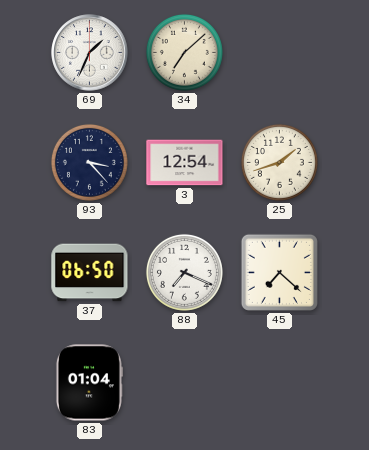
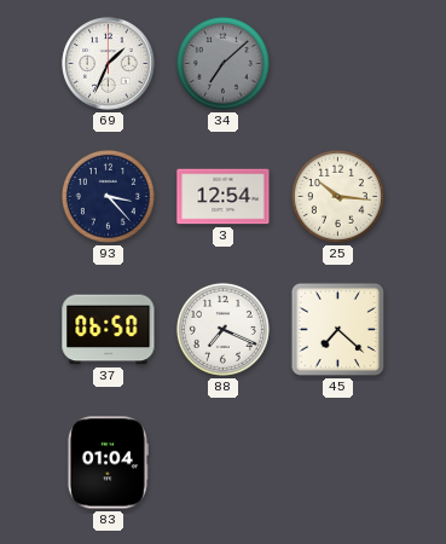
34 dial: cream -> grey (222, 63)
25: 1:42 -> 10:16 (337, 196)
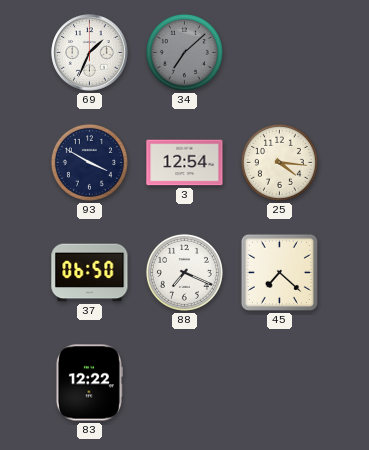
93: 3:23 -> 3:50 (89, 162)
25: 10:16 -> 4:16 (279, 162)
83: 01:04 -> 12:22 (89, 383)
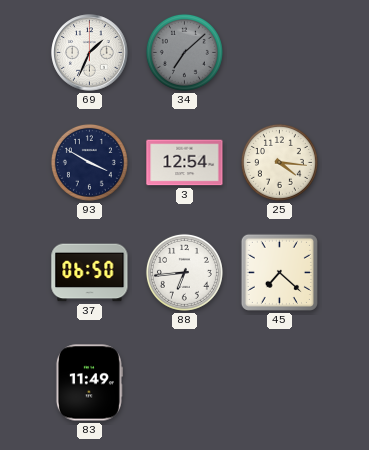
88: 7:19 -> 6:44 (184, 272)
83: 12:22 -> 11:49 (89, 383)
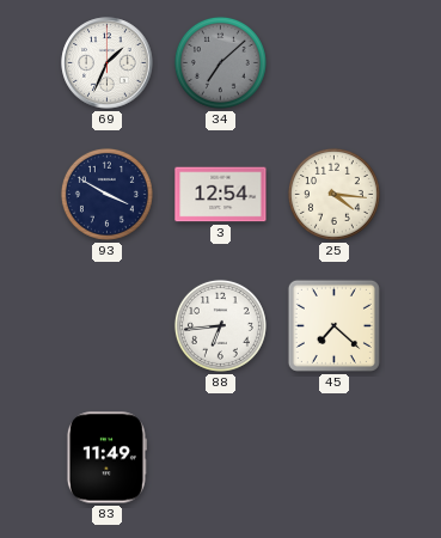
37: 06:50 -> none (90, 273)
